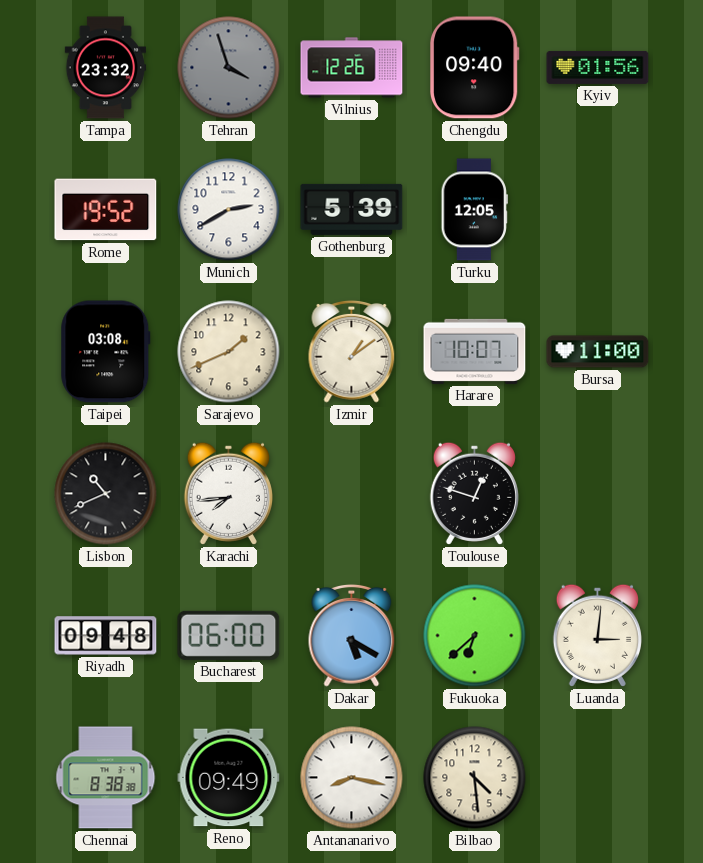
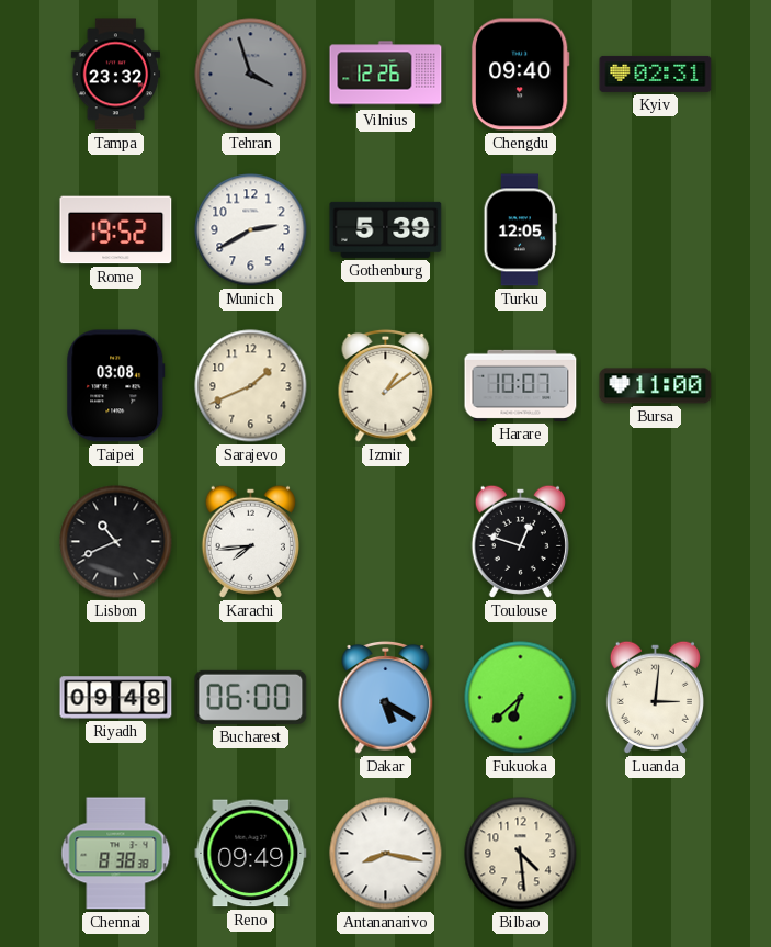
Kyiv: 01:56 -> 02:31 (656, 74)
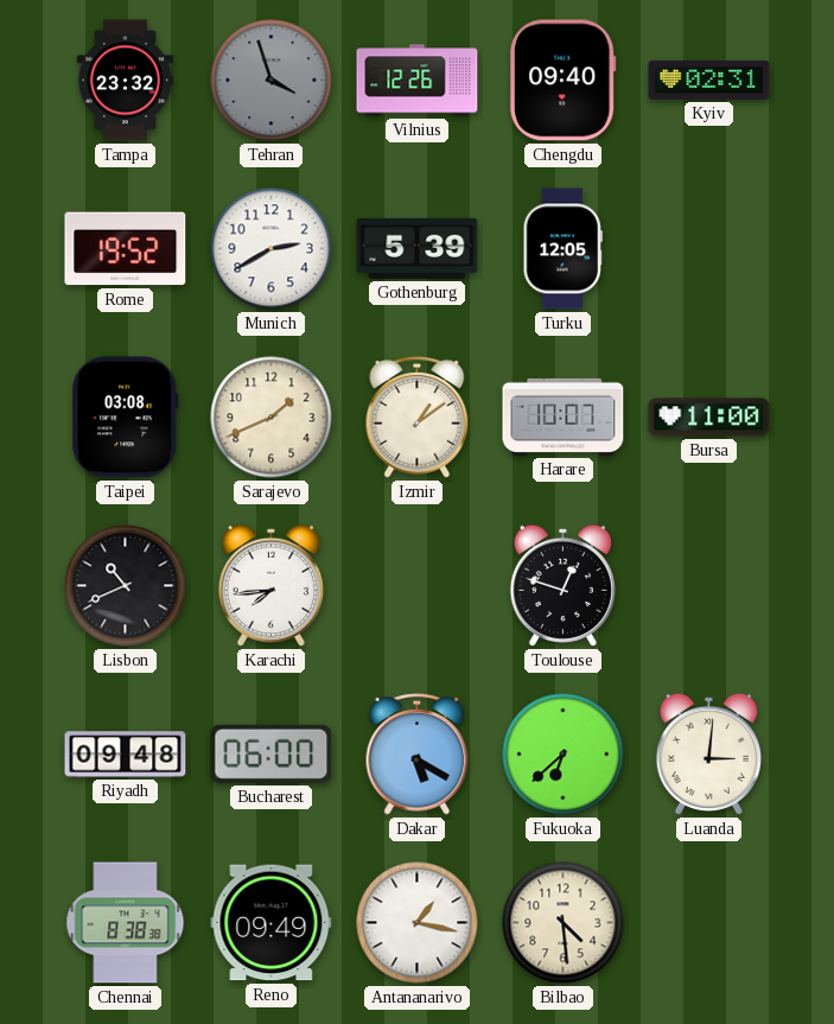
Antananarivo: 8:17 -> 1:17 (418, 923)
